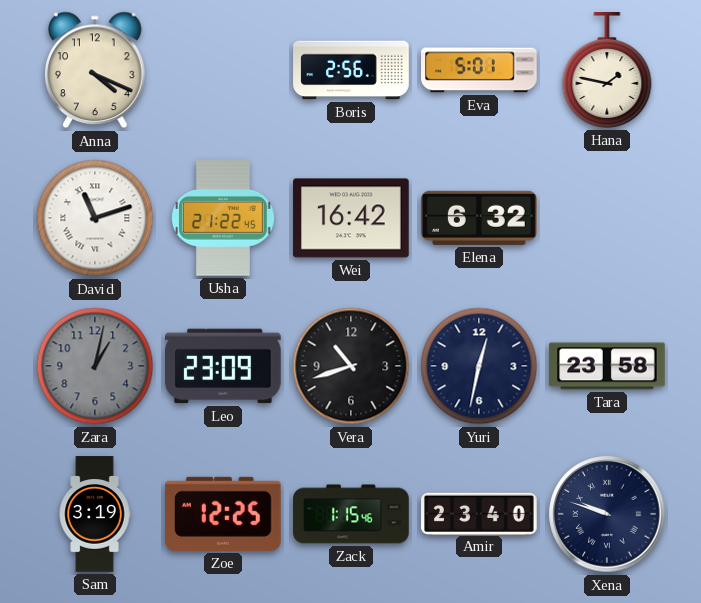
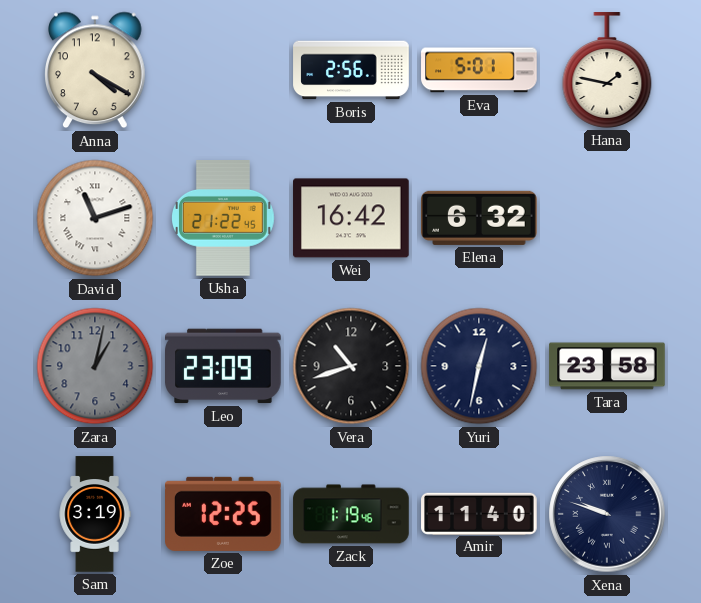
Anna: 4:19 -> 4:20 (95, 70)
Zack: 1:15 -> 1:19 (351, 514)
Amir: 23:40 -> 11:40 (479, 513)
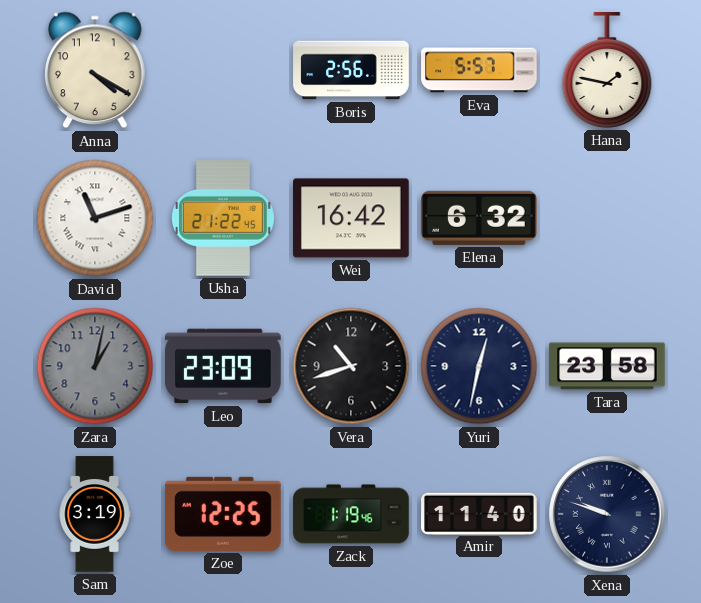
Eva: 5:01 -> 5:57 (479, 70)
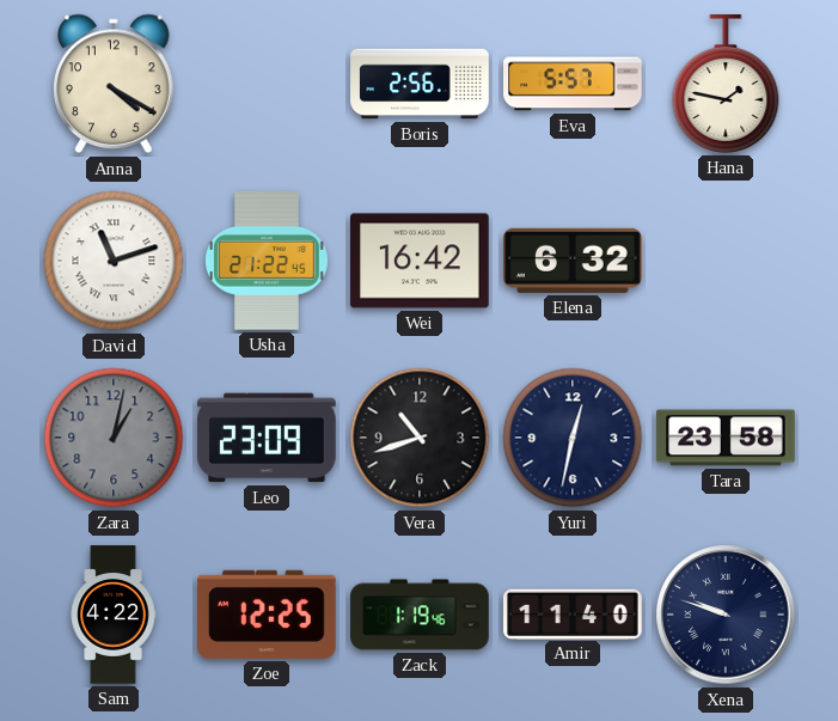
Sam: 3:19 -> 4:22 (114, 615)
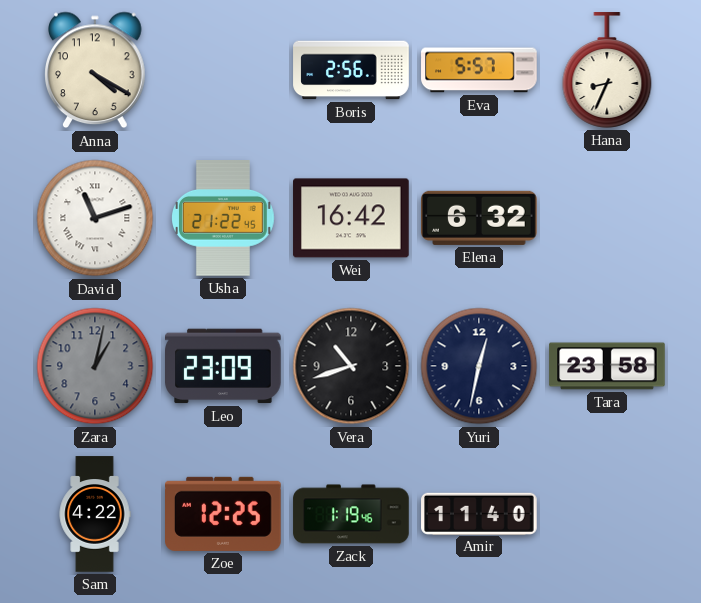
Hana: 1:47 -> 8:34 (607, 70)
Xena: 9:48 -> none (726, 615)
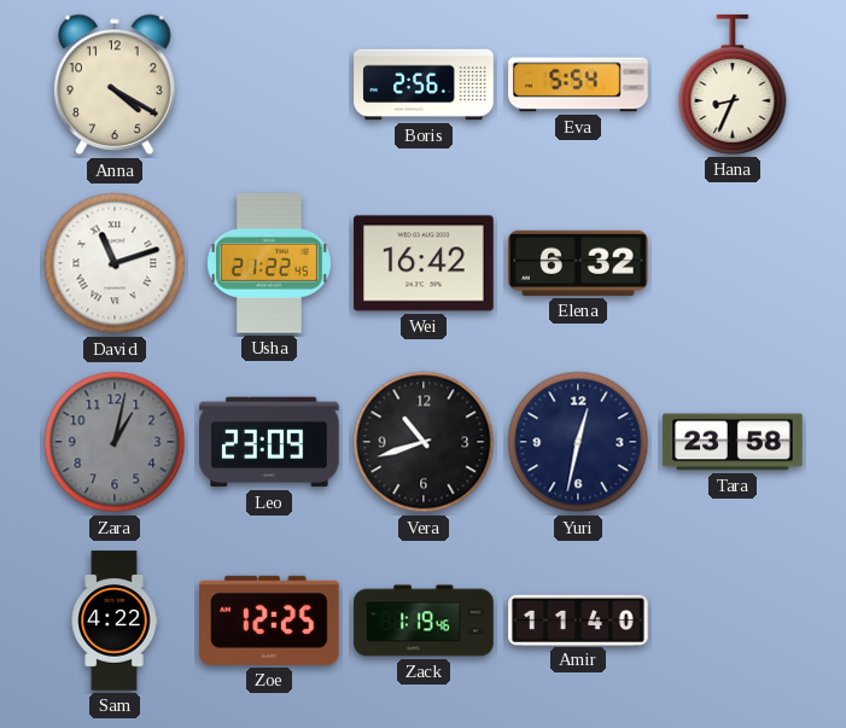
Eva: 5:57 -> 5:54 (578, 85)
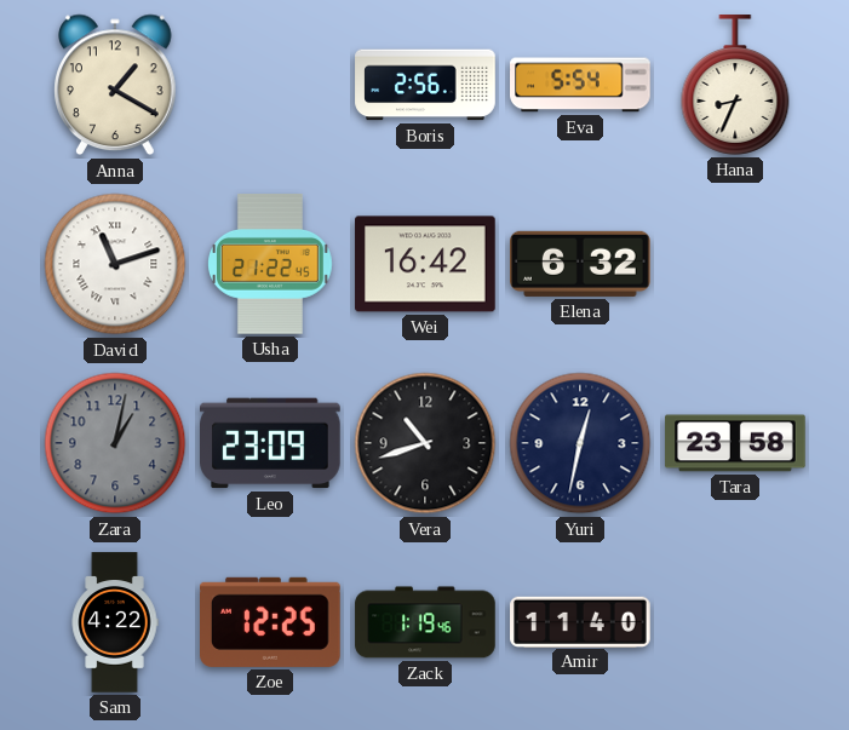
Anna: 4:20 -> 1:20 (115, 85)
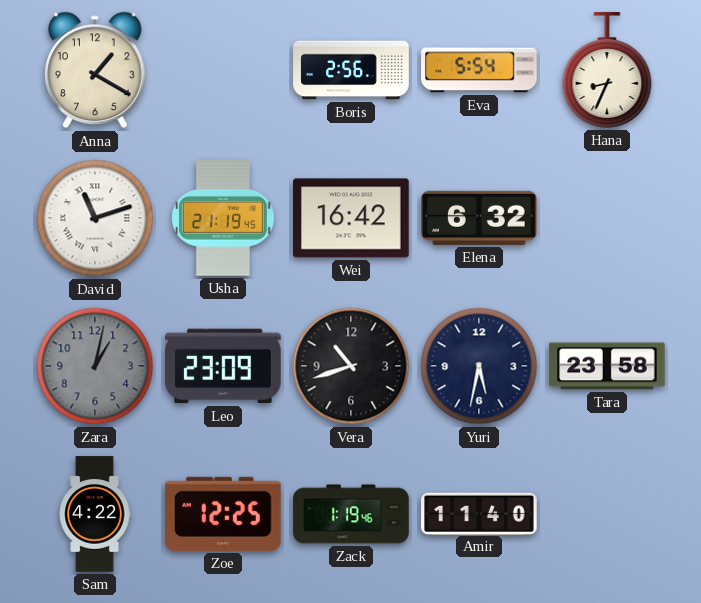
Usha: 21:22 -> 21:19 (224, 218)
Yuri: 12:32 -> 5:32 (479, 366)
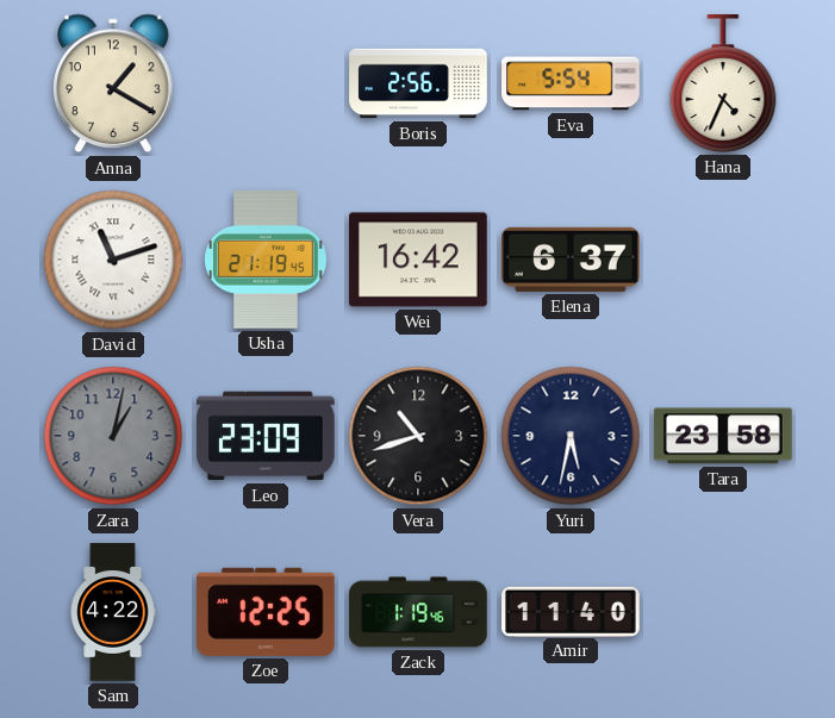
Hana: 8:34 -> 4:34 (723, 83)
Elena: 6:32 -> 6:37 (571, 260)
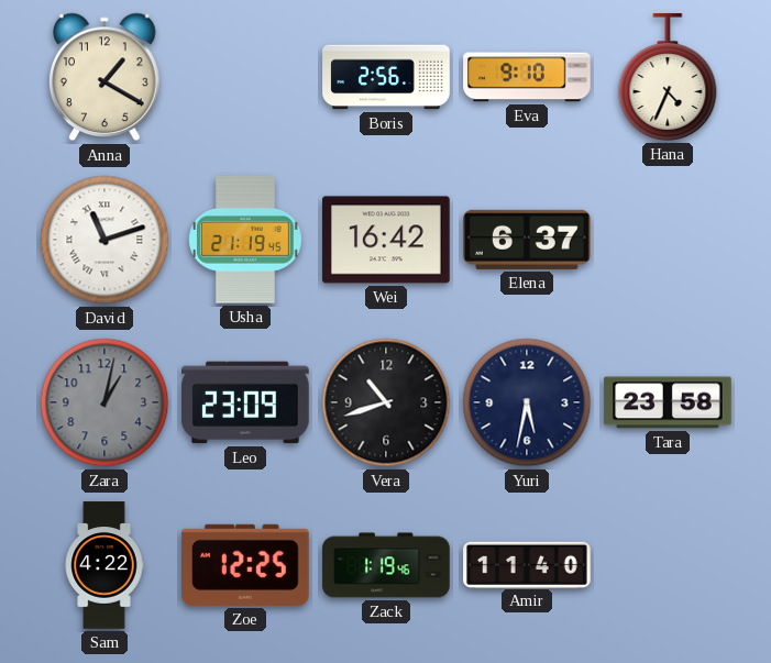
Eva: 5:54 -> 9:10 (527, 77)
